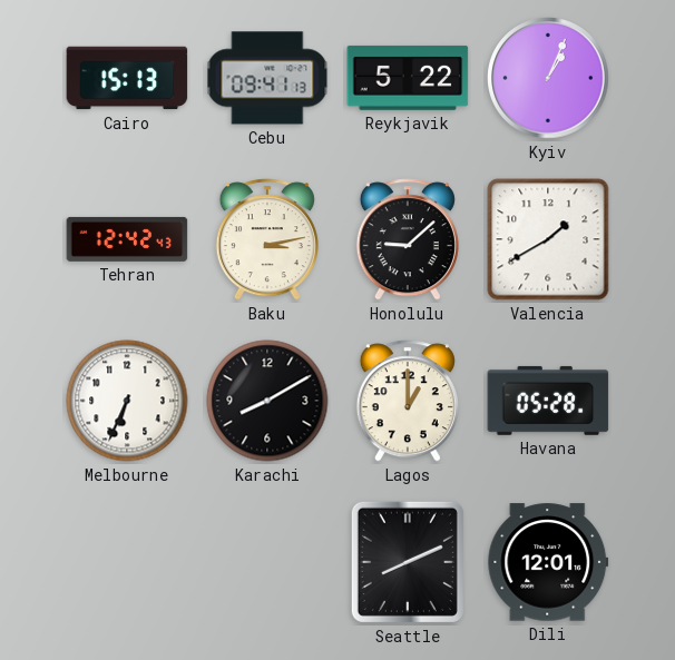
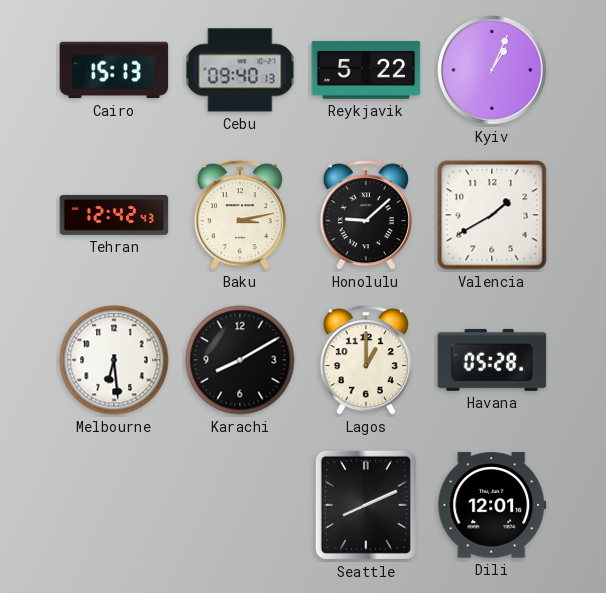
Cebu: 09:41 -> 09:40 (240, 70)
Melbourne: 6:34 -> 6:29 (114, 360)
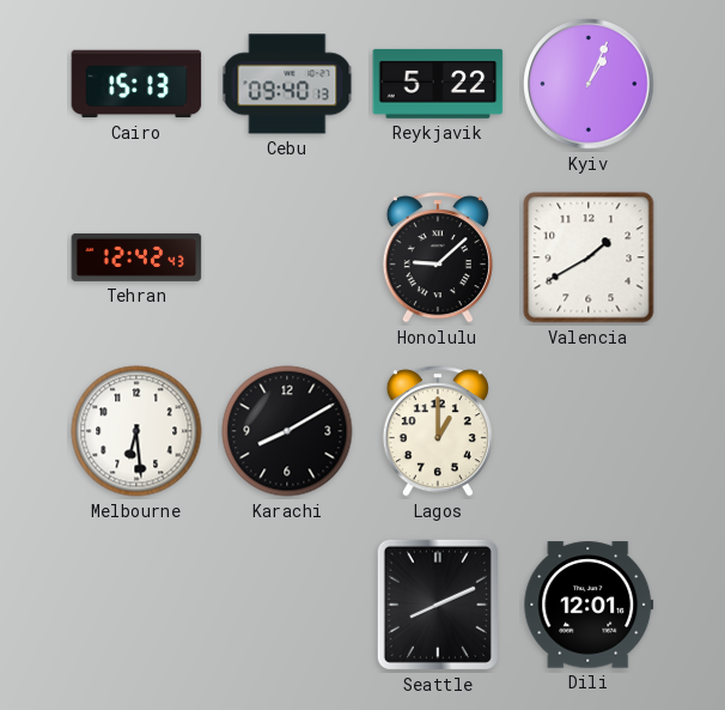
Baku: 3:13 -> none (240, 215)
Havana: 05:28 -> none (492, 360)
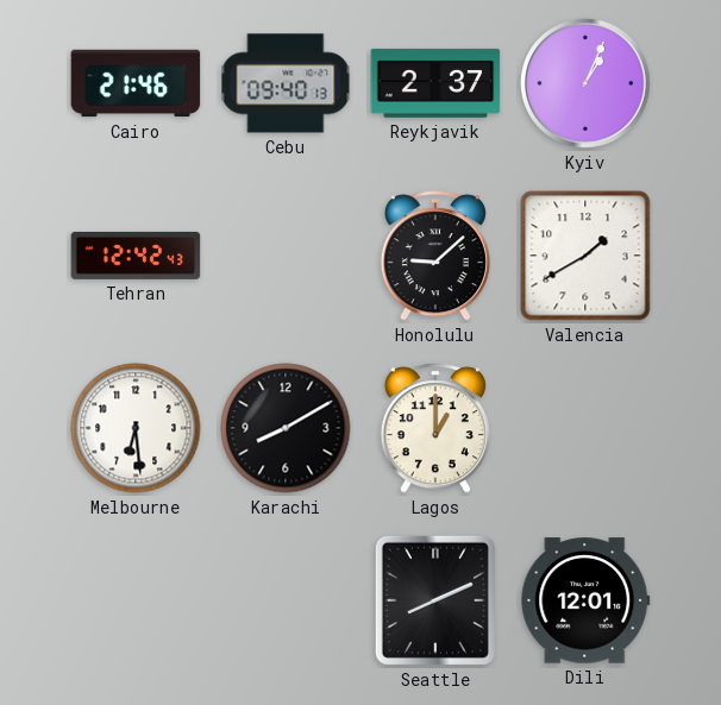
Cairo: 15:13 -> 21:46 (136, 83)
Reykjavik: 5:22 -> 2:37 (435, 83)
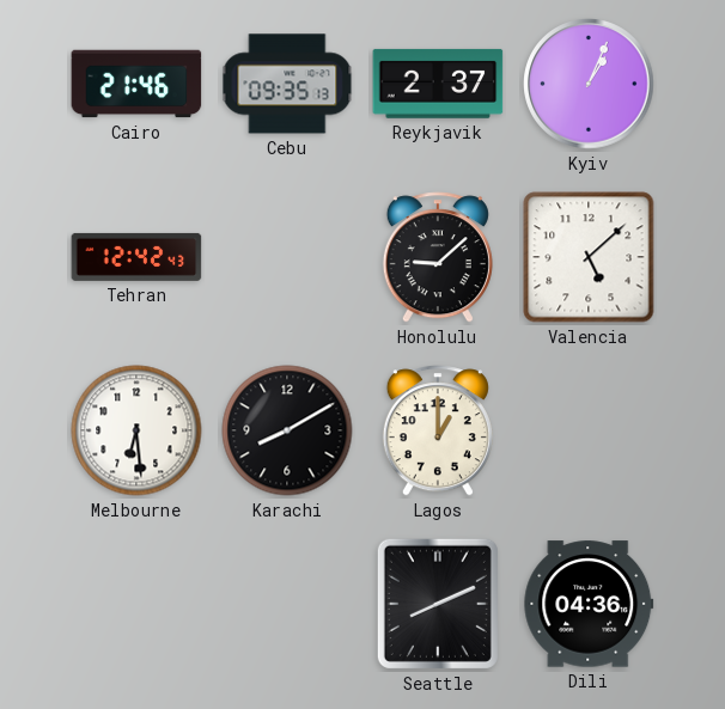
Cebu: 09:40 -> 09:35 (287, 84)
Valencia: 1:40 -> 5:08 (589, 257)
Dili: 12:01 -> 04:36 (589, 604)
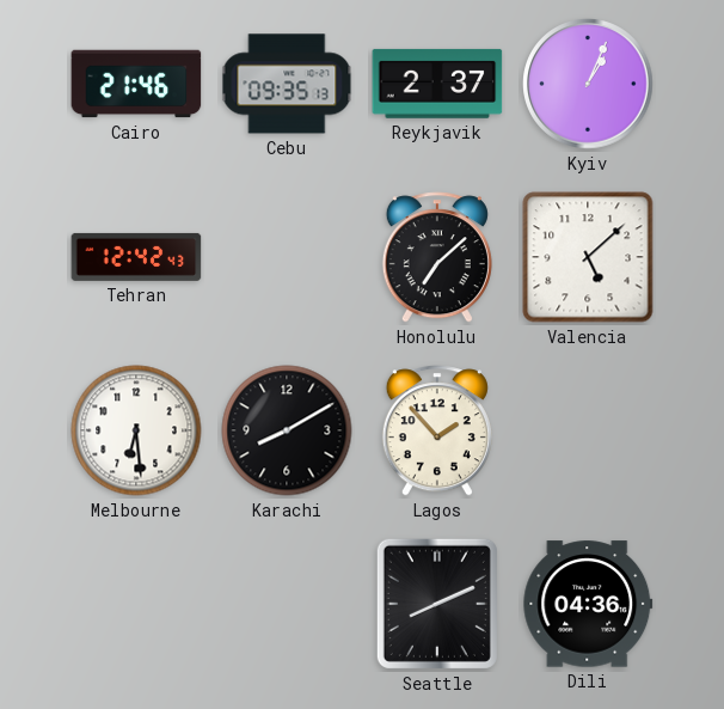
Honolulu: 9:08 -> 7:08 (437, 257)
Lagos: 1:00 -> 1:53 (437, 430)
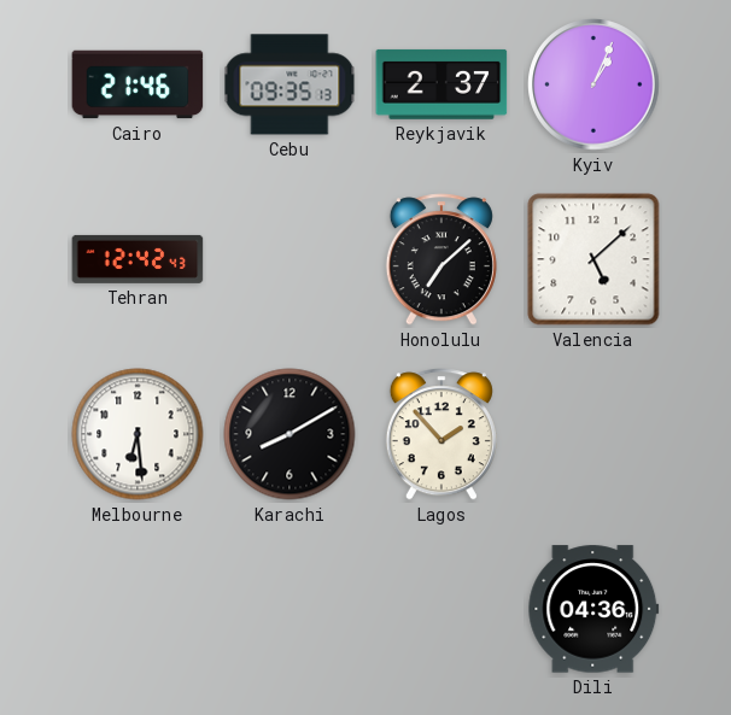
Seattle: 8:11 -> none (437, 604)
